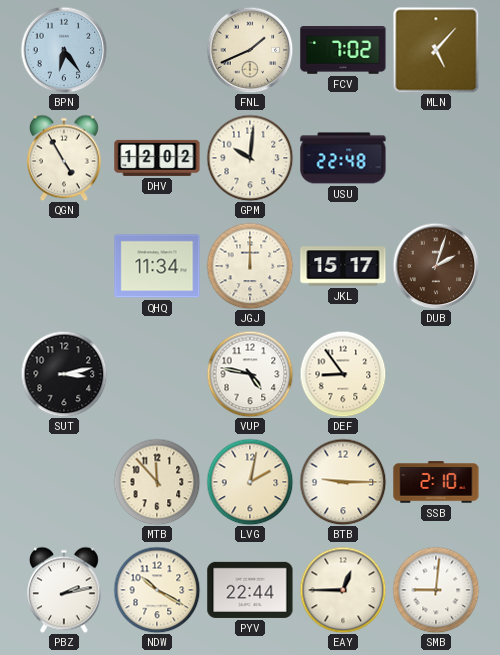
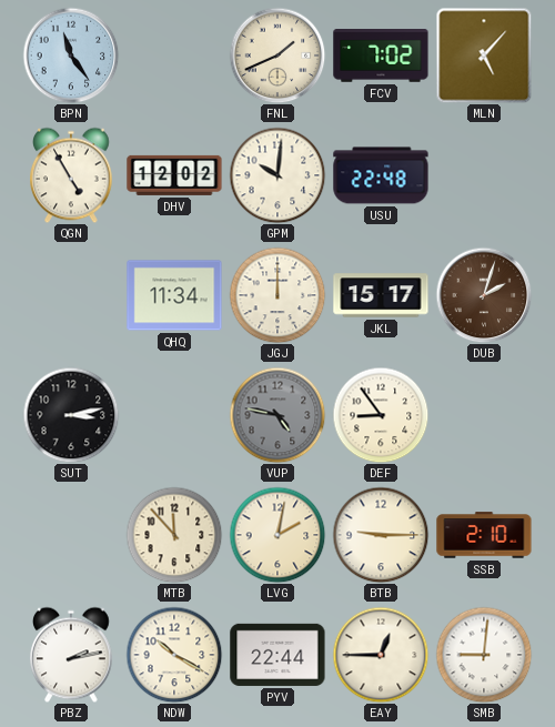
BPN: 6:24 -> 11:24 (71, 55)
VUP dial: white -> grey (277, 415)
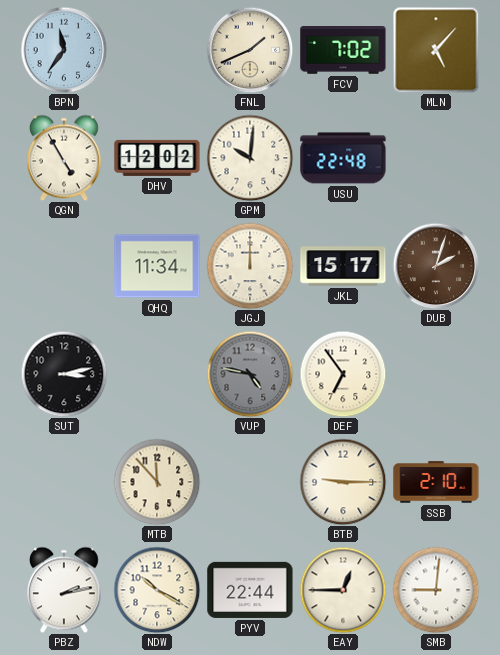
BPN: 11:24 -> 11:36 (64, 50)
DEF: 8:54 -> 6:54 (343, 374)
LVG: 2:02 -> none (277, 535)
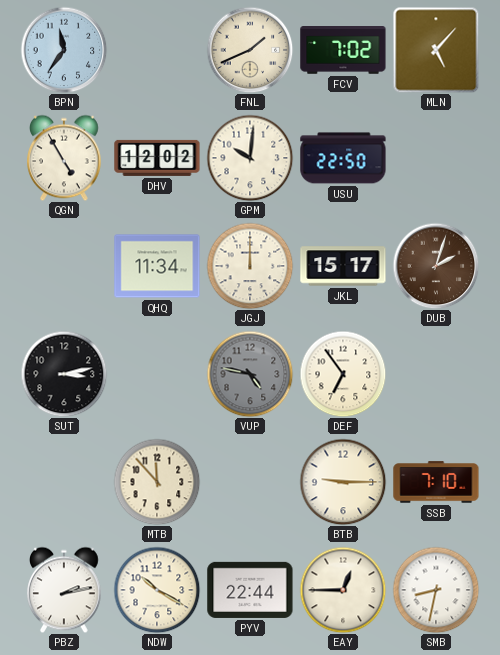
USU: 22:48 -> 22:50 (343, 158)
SSB: 2:10 -> 7:10 (436, 482)
SMB: 9:01 -> 8:32 (436, 590)
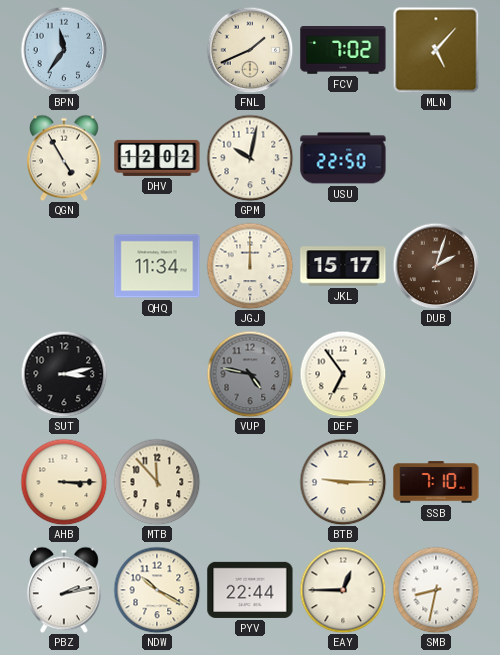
GPM: 10:01 -> 10:02 (250, 158)
AHB: none -> 3:15 (64, 482)
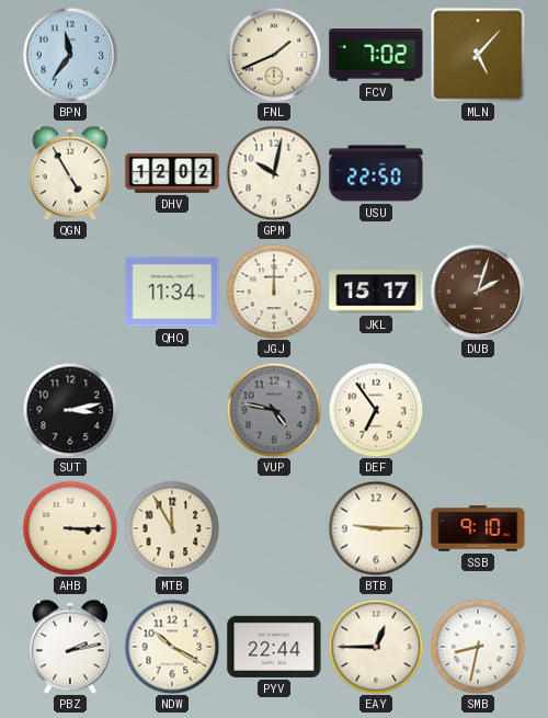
MTB: 11:53 -> 11:55 (172, 528)
SSB: 7:10 -> 9:10 (478, 528)
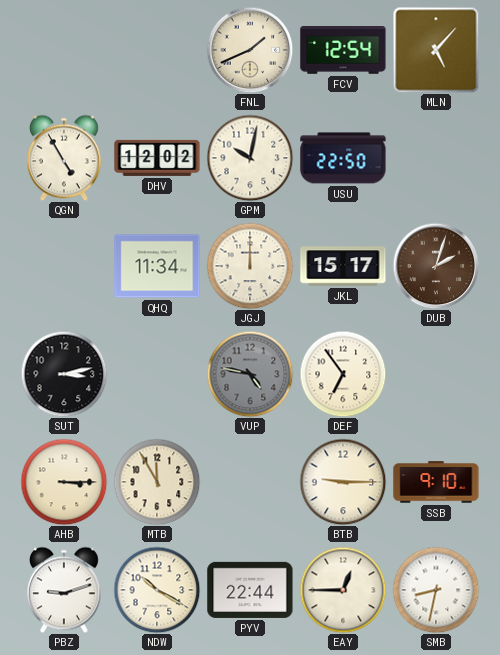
BPN: 11:36 -> none (70, 55)
FCV: 7:02 -> 12:54 (343, 51)
PBZ: 2:13 -> 9:12 (65, 590)
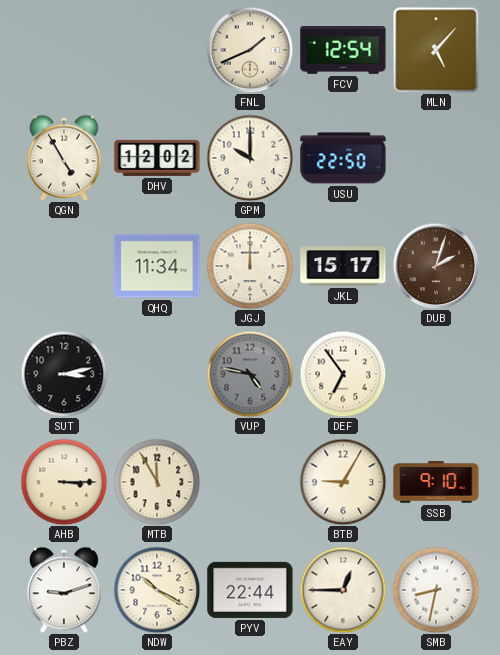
GPM: 10:02 -> 10:00 (250, 158)
BTB: 9:15 -> 9:05 (343, 482)
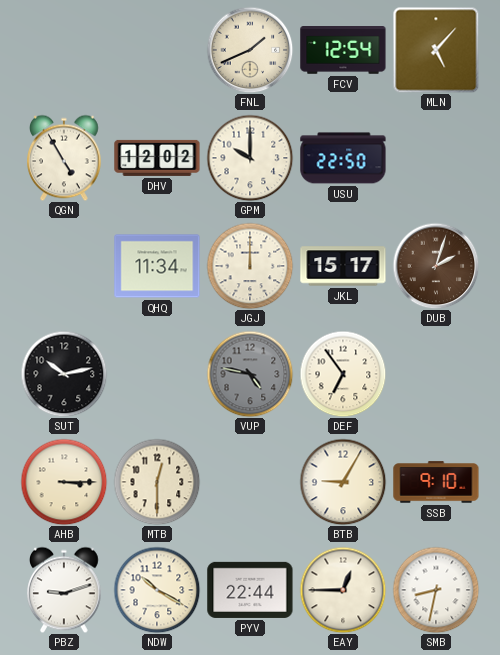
SUT: 3:13 -> 10:13 (64, 374)
MTB: 11:55 -> 12:30 (157, 482)
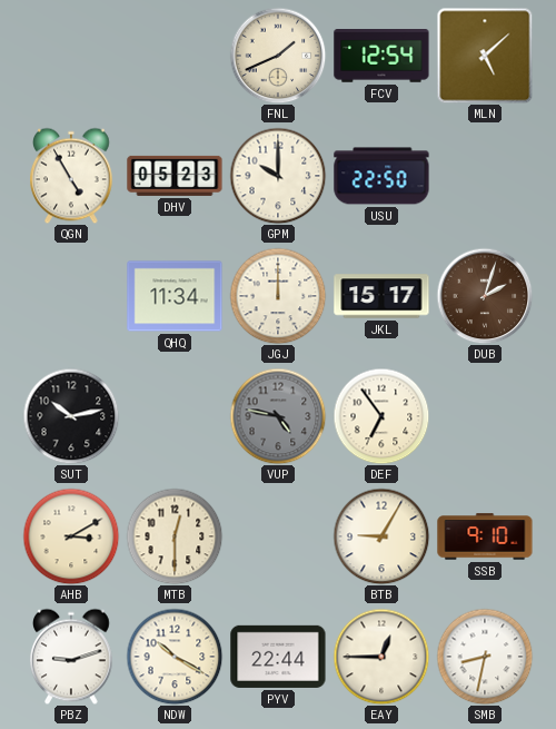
MLN: 5:07 -> 5:08 (485, 56)
DHV: 12:02 -> 05:23 (175, 176)
AHB: 3:15 -> 3:10 (71, 536)
